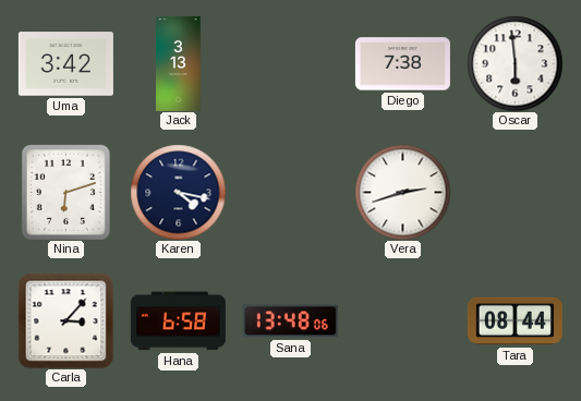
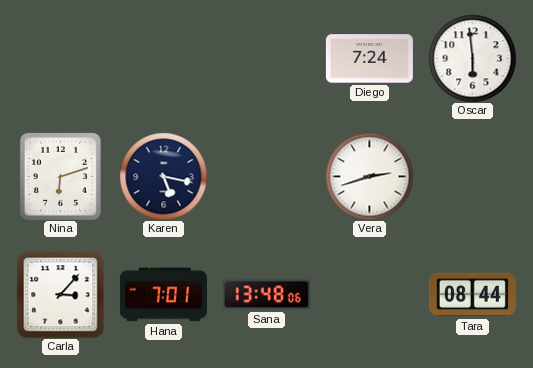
Uma: 3:42 -> none (65, 64)
Jack: 3:13 -> none (179, 63)
Diego: 7:38 -> 7:24 (369, 59)
Karen: 4:17 -> 5:17 (163, 176)
Hana: 6:58 -> 7:01 (163, 295)
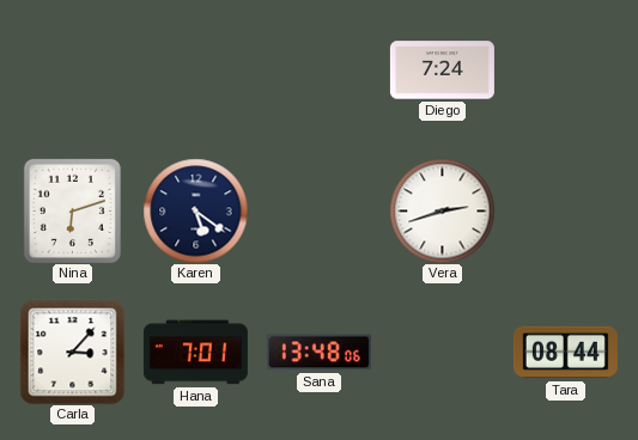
Oscar: 5:59 -> none (472, 58)
Karen: 5:17 -> 5:21 (195, 210)
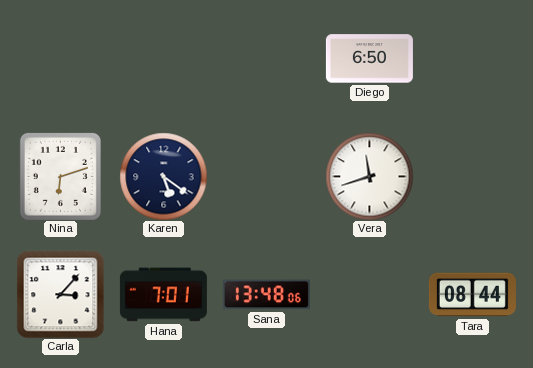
Diego: 7:24 -> 6:50 (369, 59)
Vera: 2:42 -> 11:42 (369, 176)
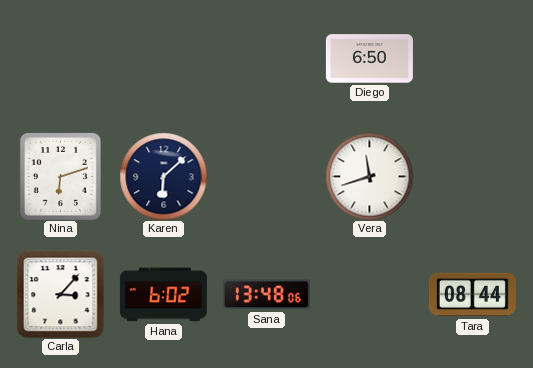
Karen: 5:21 -> 6:08 (163, 176)
Hana: 7:01 -> 6:02 (163, 295)
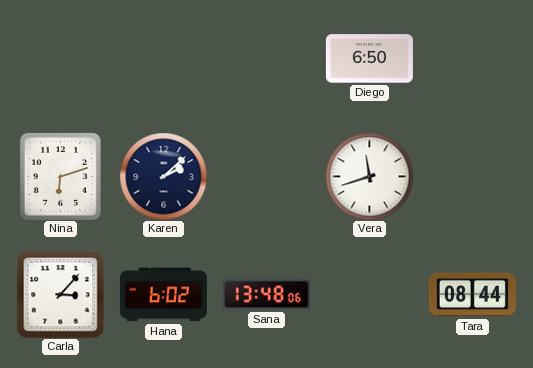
Karen: 6:08 -> 2:08 (163, 176)
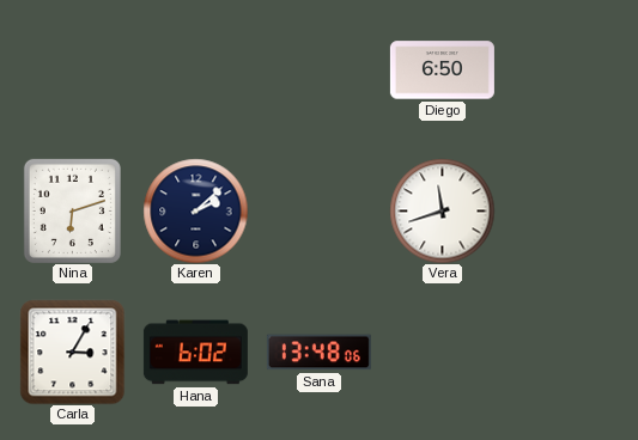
Carla: 3:07 -> 3:05 (72, 352)
Tara: 08:44 -> none (472, 295)
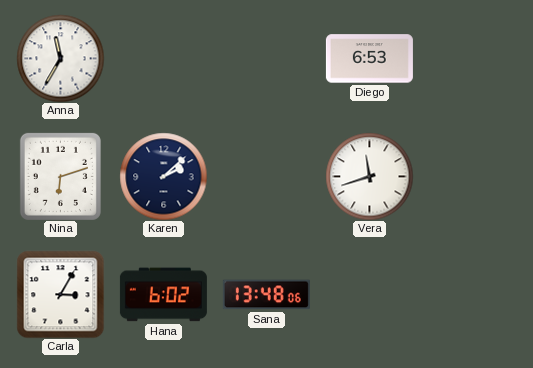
Anna: none -> 11:35 (60, 58)
Diego: 6:50 -> 6:53 (369, 59)
